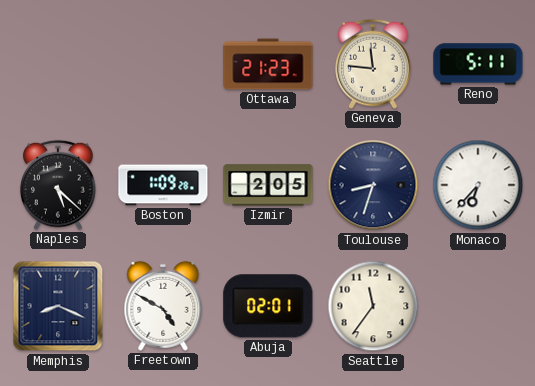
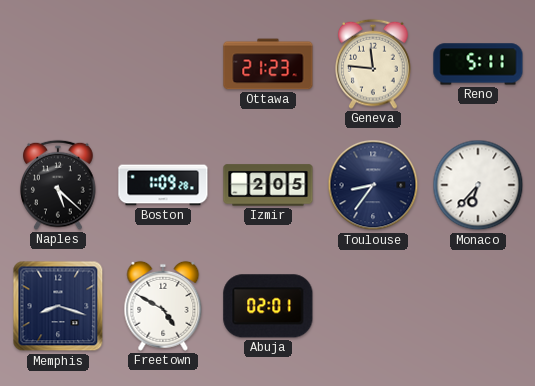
Toulouse: 8:33 -> 8:36 (373, 185)
Memphis: 8:19 -> 8:18 (58, 306)
Seattle: 11:36 -> none (373, 306)
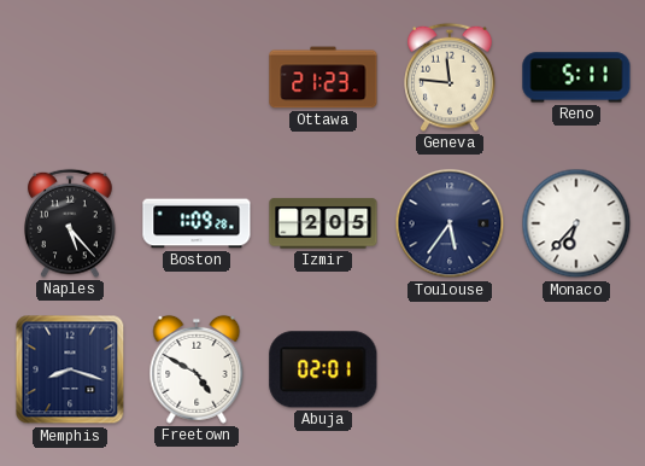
Naples: 5:22 -> 5:23 (70, 223)
Toulouse: 8:36 -> 5:36 (450, 223)
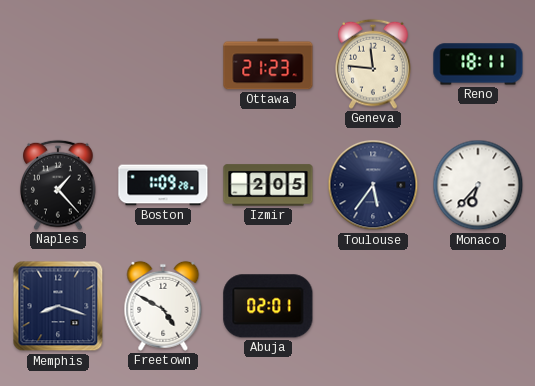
Reno: 5:11 -> 18:11 (478, 64)
Naples: 5:23 -> 1:23 (58, 185)
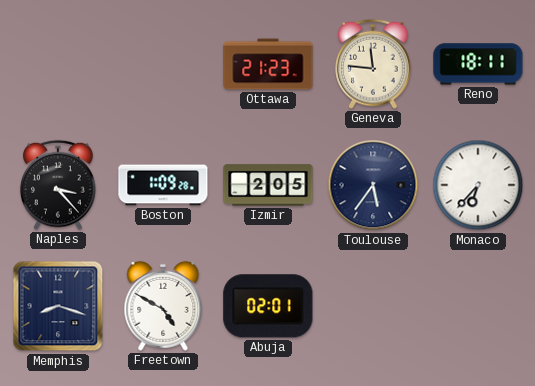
Naples: 1:23 -> 3:23 (58, 185)
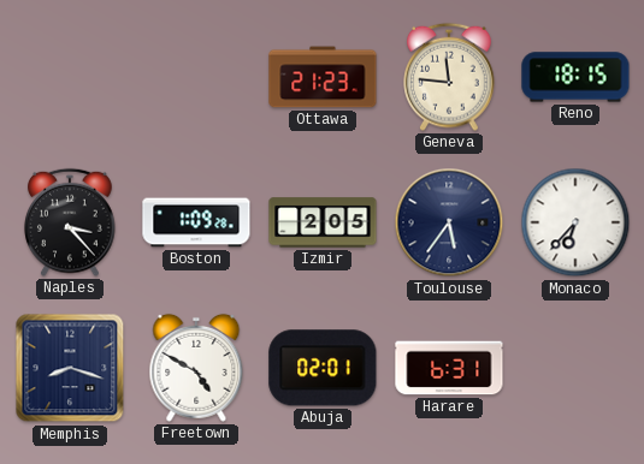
Reno: 18:11 -> 18:15 (575, 77)
Harare: none -> 6:31 (449, 368)
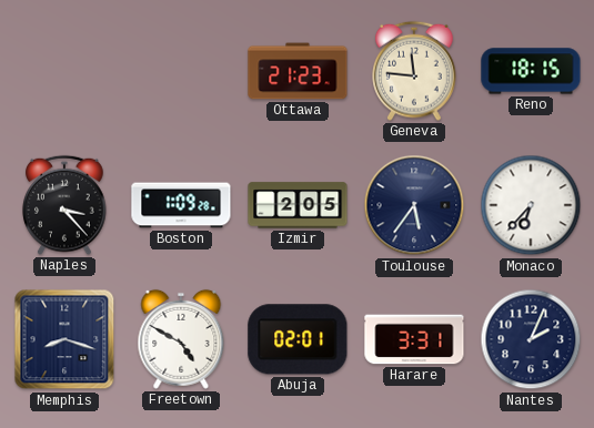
Harare: 6:31 -> 3:31 (414, 339)
Nantes: none -> 2:04 (531, 339)
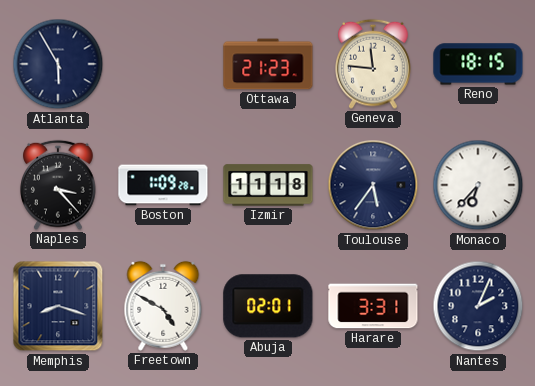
Atlanta: none -> 5:55 (58, 64)
Izmir: 2:05 -> 11:18 (268, 185)
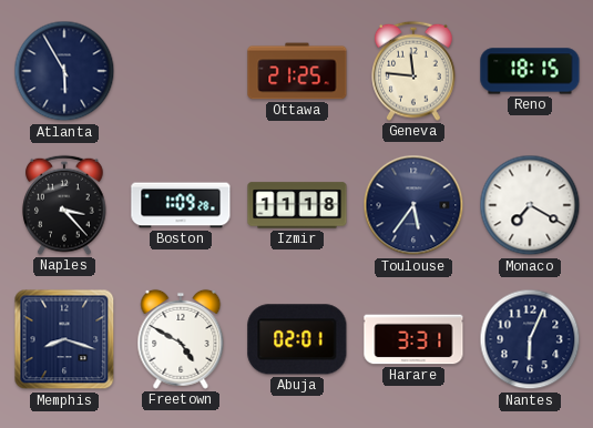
Ottawa: 21:23 -> 21:25 (297, 71)
Monaco: 6:37 -> 7:20 (530, 205)
Nantes: 2:04 -> 6:04 (530, 339)
